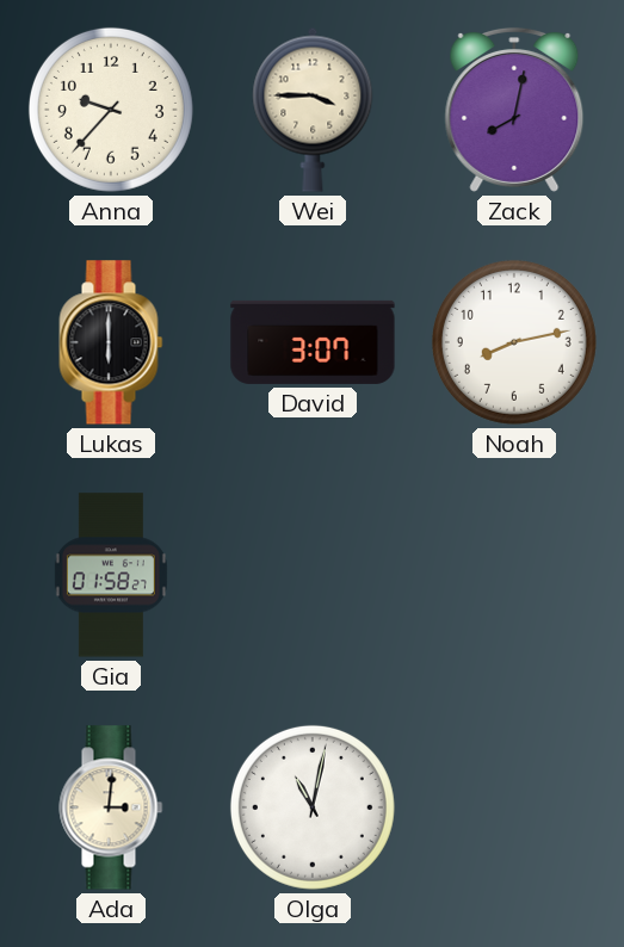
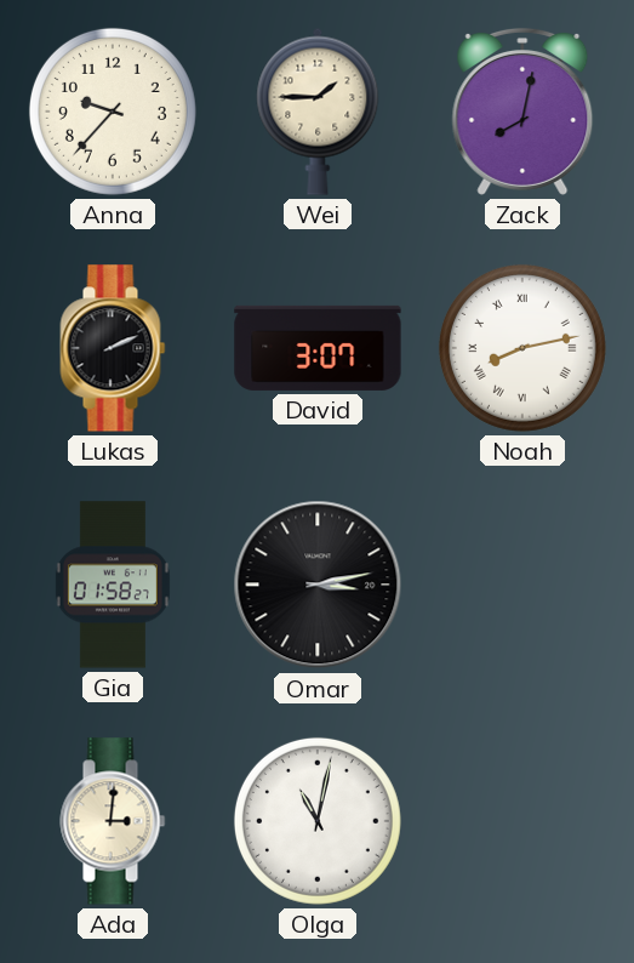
Wei: 3:45 -> 1:45 (318, 112)
Lukas: 6:00 -> 2:11 (113, 348)
Noah numerals: Arabic -> Roman (522, 348)
Omar: none -> 3:13 (318, 585)
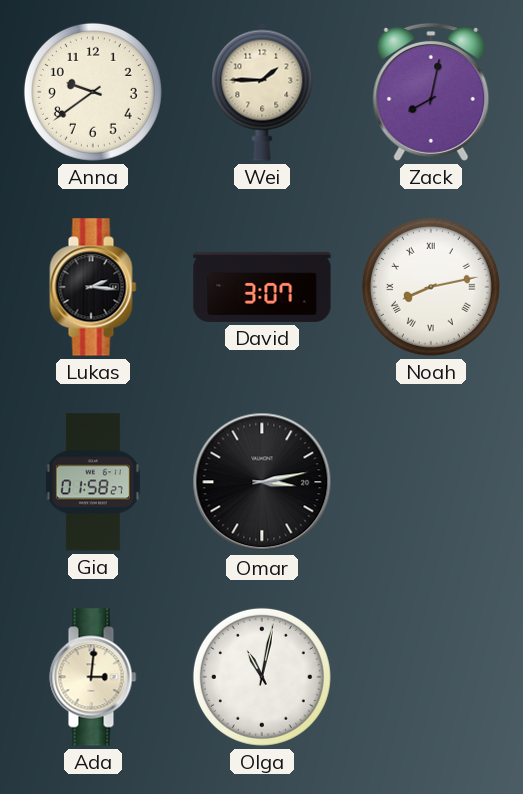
Anna: 9:37 -> 9:39 (93, 92)
Lukas: 2:11 -> 2:16 (93, 287)
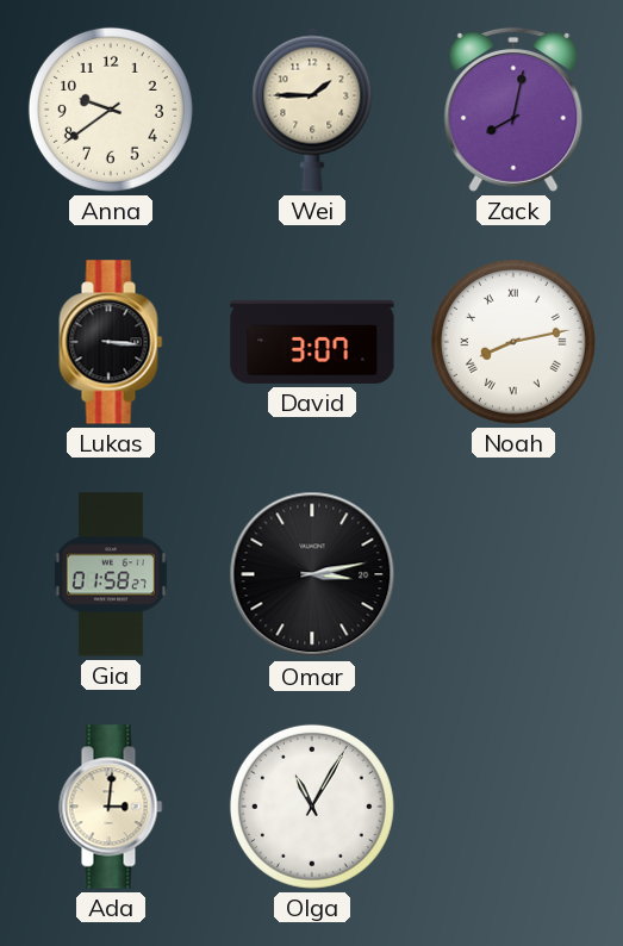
Lukas: 2:16 -> 3:16 (111, 342)
Olga: 11:02 -> 11:05 (312, 807)
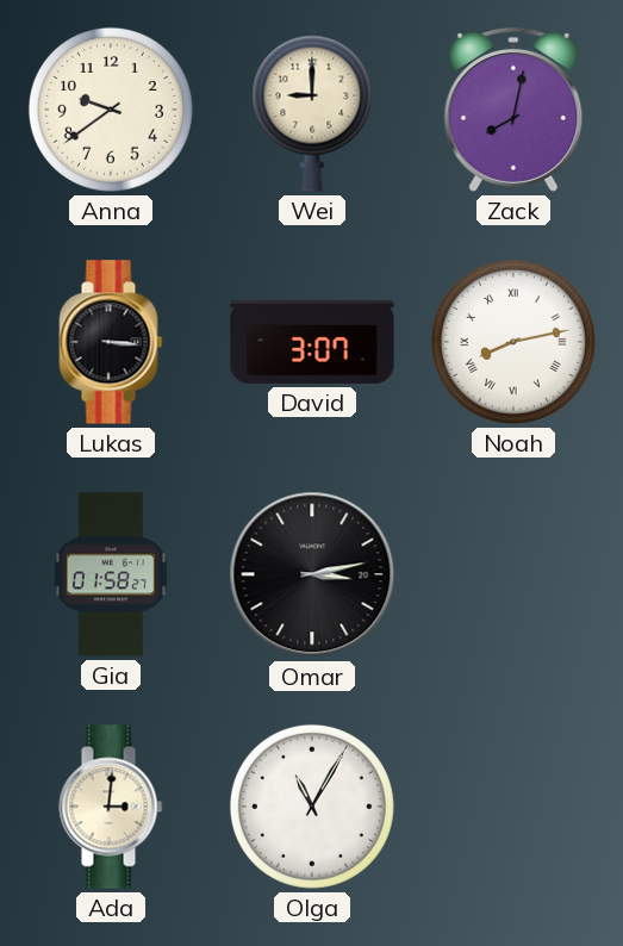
Wei: 1:45 -> 9:00 (312, 110)
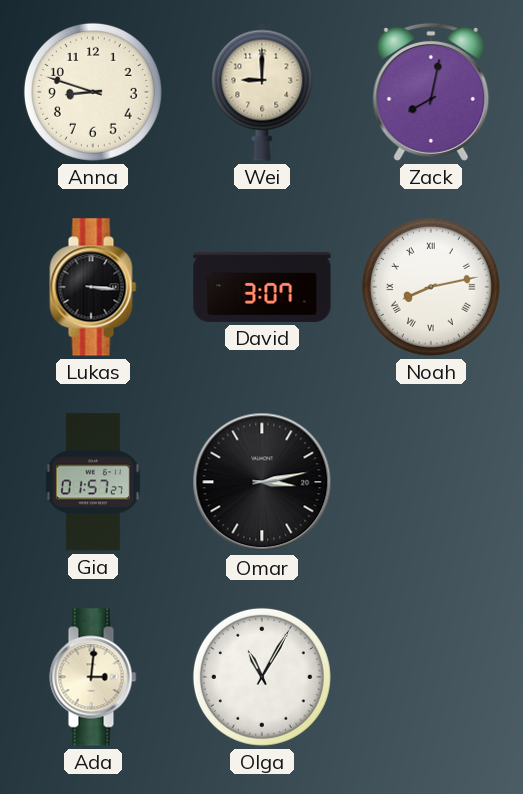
Anna: 9:39 -> 8:48 (93, 92)
Gia: 01:58 -> 01:57 (93, 482)
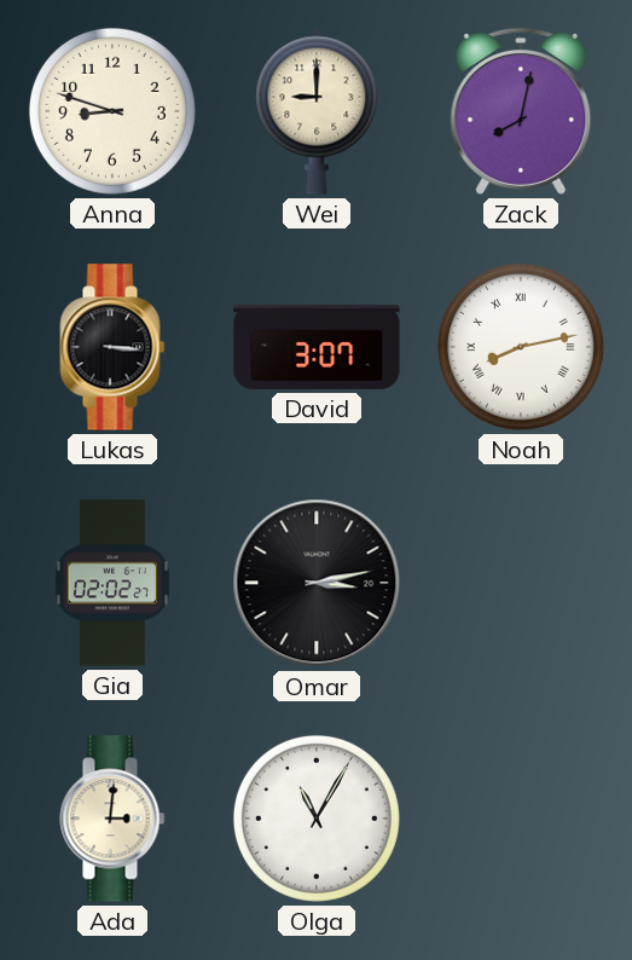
Gia: 01:57 -> 02:02 (112, 583)
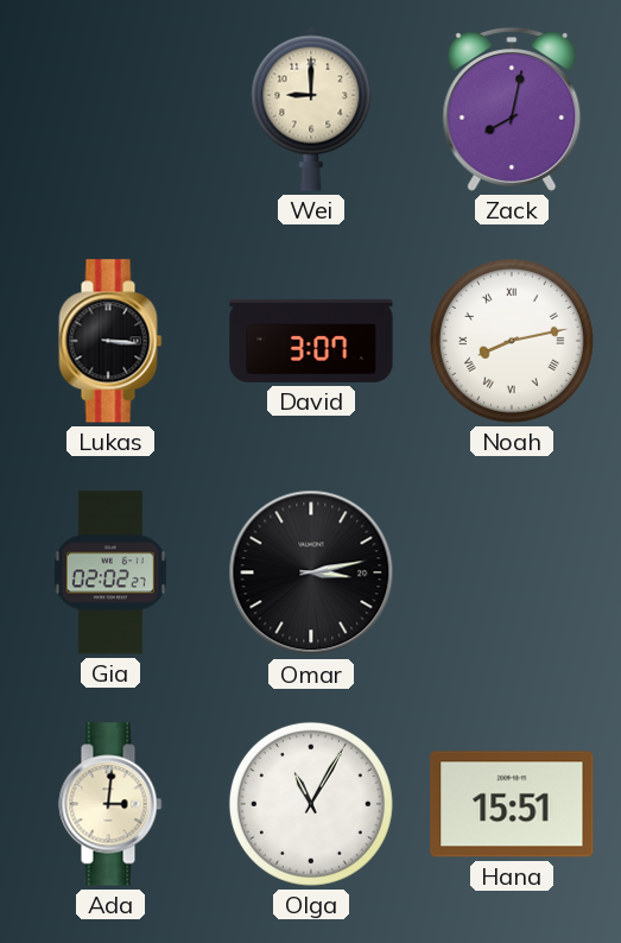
Anna: 8:48 -> none (112, 111)
Hana: none -> 15:51 (512, 804)
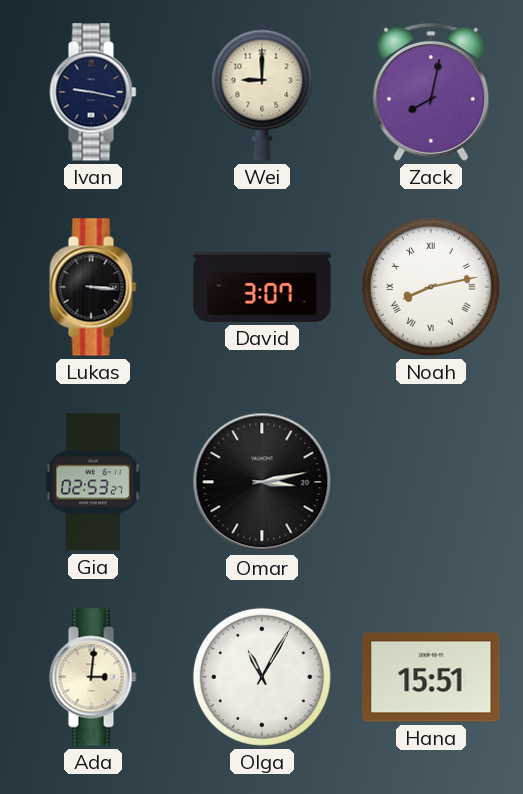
Ivan: none -> 9:17 (93, 92)
Gia: 02:02 -> 02:53 (93, 482)
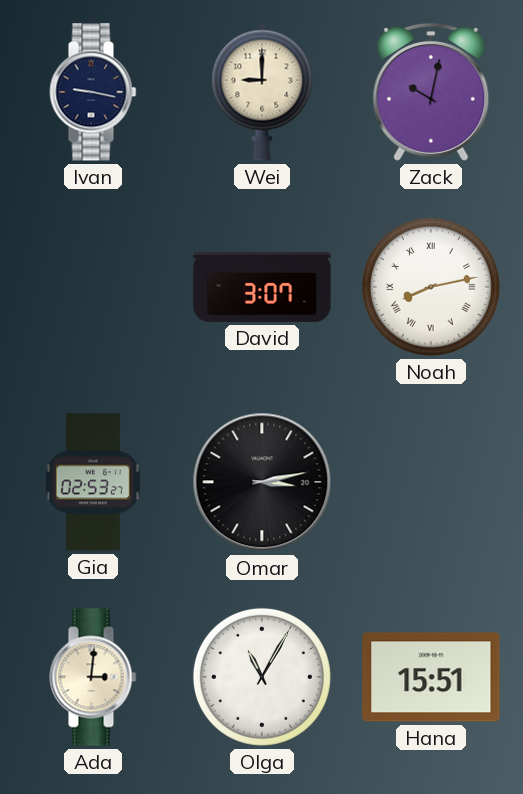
Zack: 8:02 -> 10:02 (431, 92)
Lukas: 3:16 -> none (93, 287)
